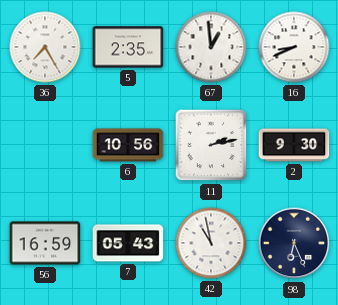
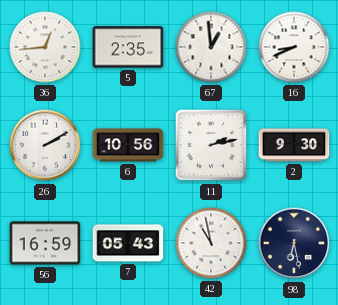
36: 7:25 -> 12:44 (45, 47)
26: none -> 2:10 (45, 145)
98: 6:26 -> 6:28 (294, 243)
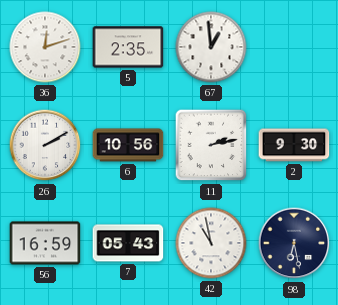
36: 12:44 -> 12:12 (45, 47)
16: 8:41 -> none (294, 47)
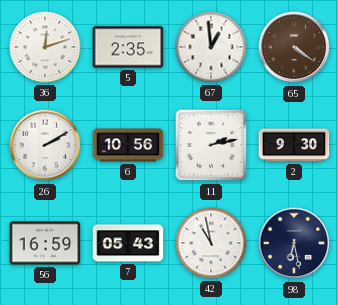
65: none -> 4:21 (294, 47)
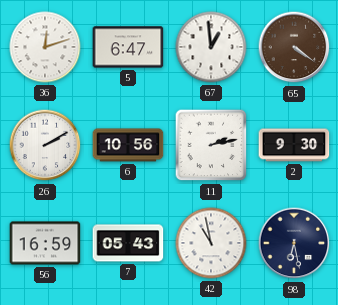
5: 2:35 -> 6:47 (128, 47)
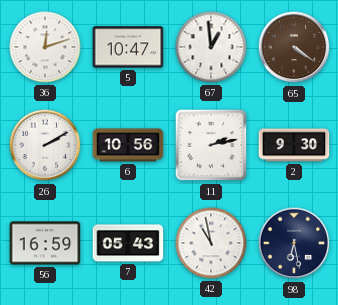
5: 6:47 -> 10:47 (128, 47)
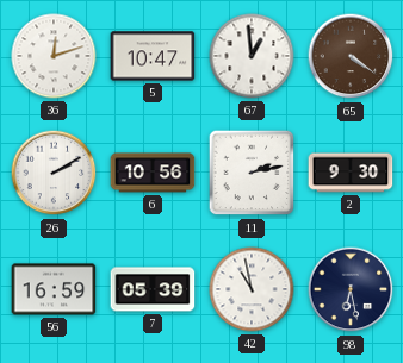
7: 05:43 -> 05:39 (153, 289)
